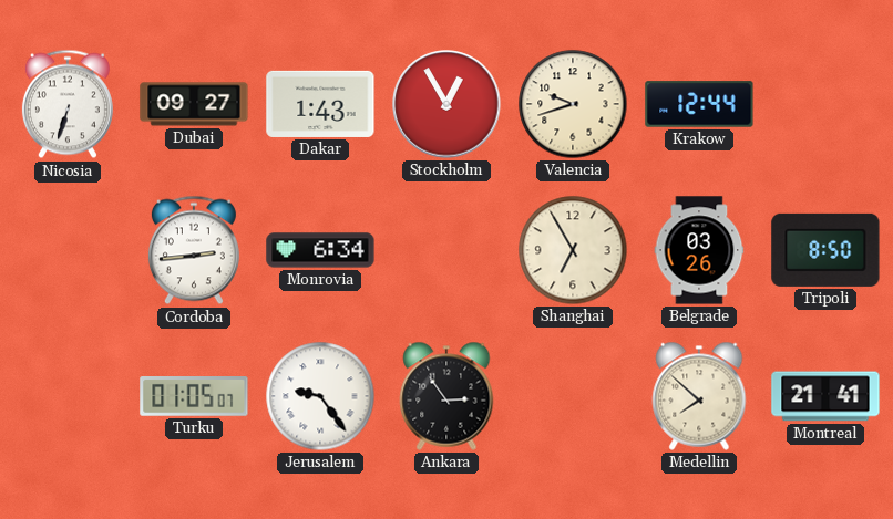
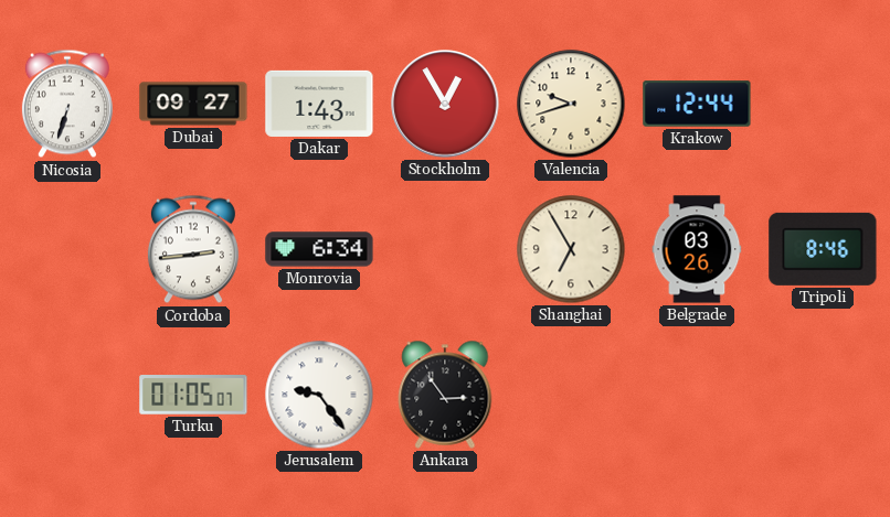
Tripoli: 8:50 -> 8:46 (823, 249)
Medellin: 7:52 -> none (699, 396)
Montreal: 21:41 -> none (825, 396)
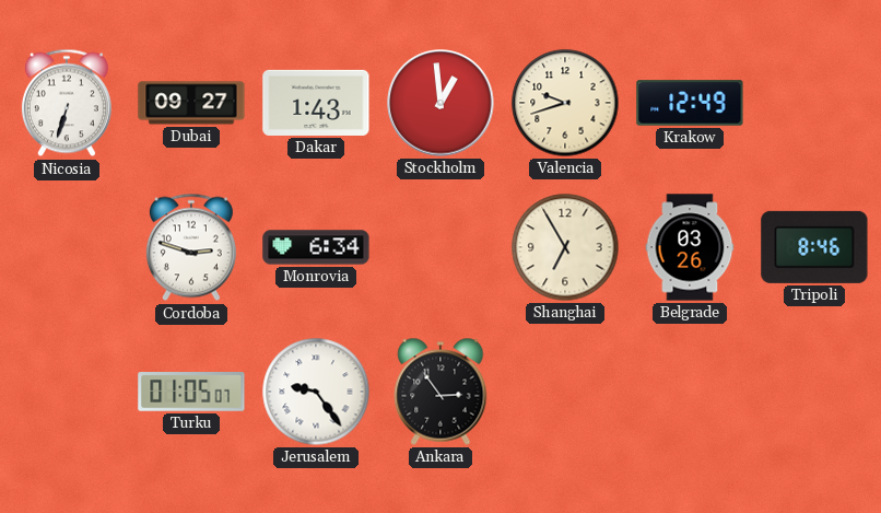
Stockholm: 12:55 -> 12:59 (440, 103)
Krakow: 12:44 -> 12:49 (690, 103)
Cordoba: 2:44 -> 2:48 (191, 247)
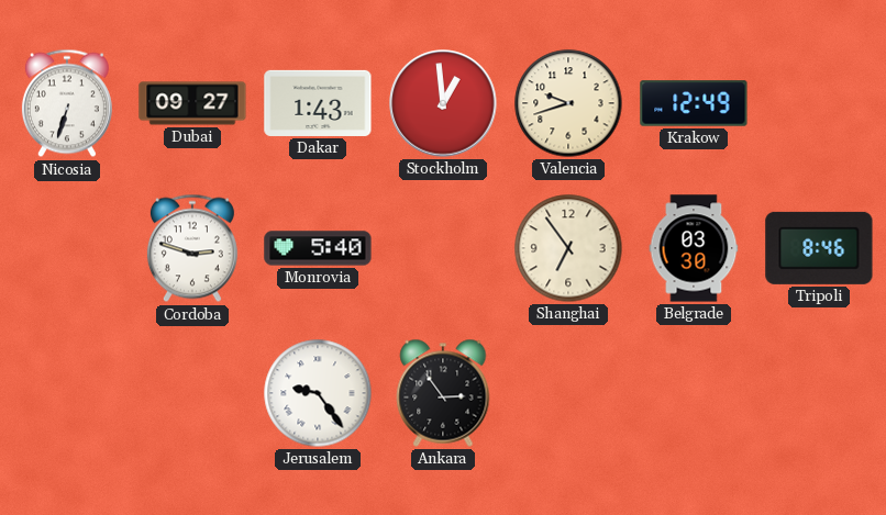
Monrovia: 6:34 -> 5:40 (318, 248)
Shanghai: 6:55 -> 6:54 (568, 248)
Belgrade: 03:26 -> 03:30 (694, 248)
Turku: 01:05 -> none (191, 393)
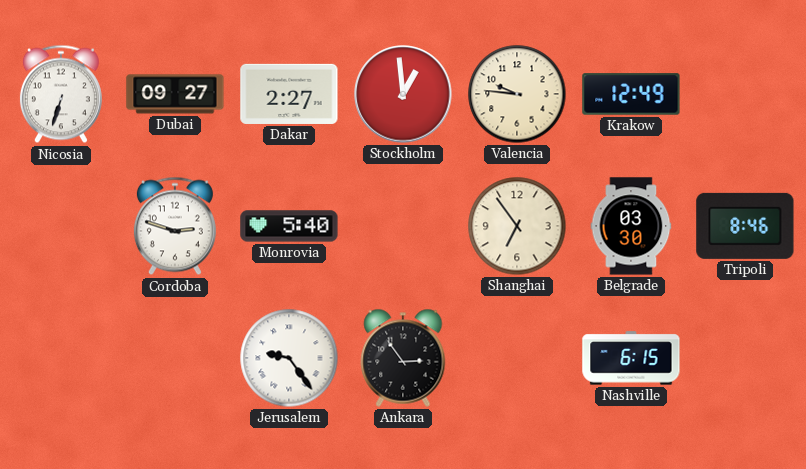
Dakar: 1:43 -> 2:27 (289, 94)
Valencia: 9:42 -> 9:46 (517, 94)
Nashville: none -> 6:15 (631, 358)
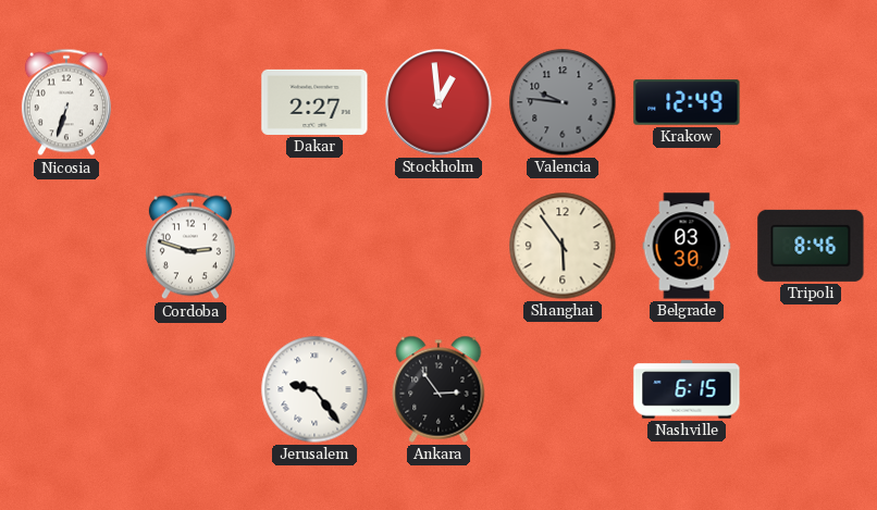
Dubai: 09:27 -> none (175, 94)
Valencia dial: cream -> grey (563, 102)
Monrovia: 5:40 -> none (289, 226)
Shanghai: 6:54 -> 5:54 (563, 246)
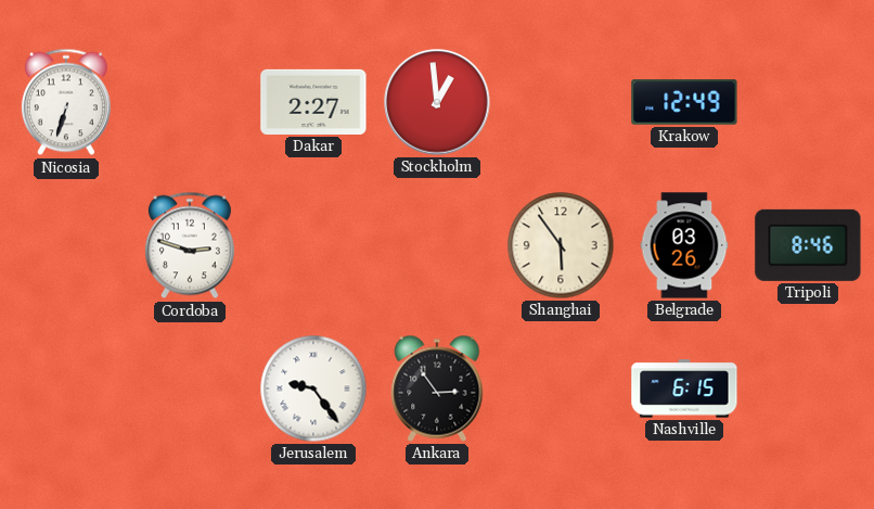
Valencia: 9:46 -> none (563, 102)
Belgrade: 03:30 -> 03:26 (684, 245)
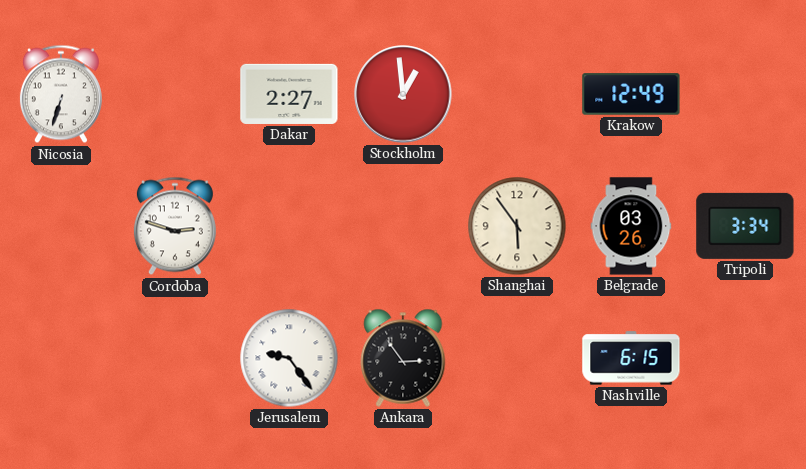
Tripoli: 8:46 -> 3:34 (745, 226)
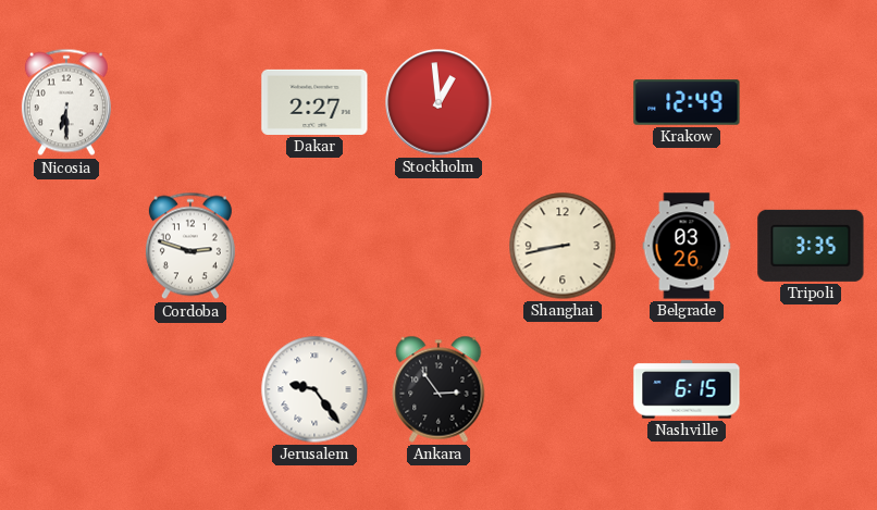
Nicosia: 6:33 -> 6:30 (66, 102)
Shanghai: 5:54 -> 8:43 (563, 246)
Tripoli: 3:34 -> 3:35 (811, 246)
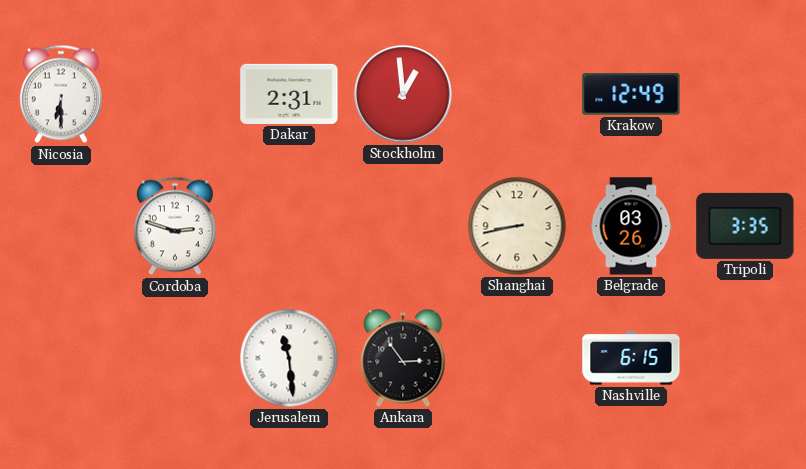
Dakar: 2:27 -> 2:31 (289, 94)
Jerusalem: 9:24 -> 11:29 (289, 358)
